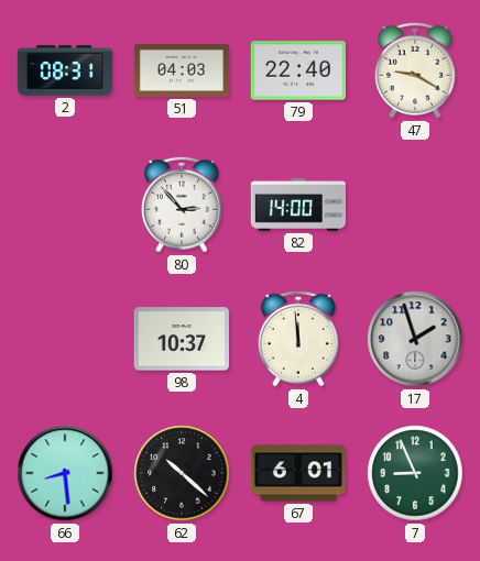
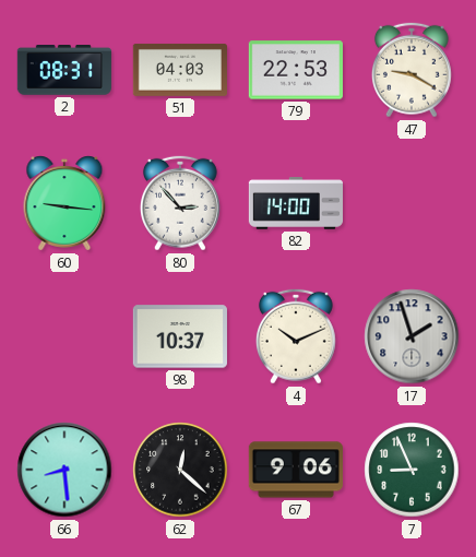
79: 22:40 -> 22:53 (296, 70)
60: none -> 9:16 (64, 203)
4: 11:59 -> 10:11 (296, 336)
62: 10:22 -> 12:22 (180, 470)
67: 6:01 -> 9:06 (296, 470)
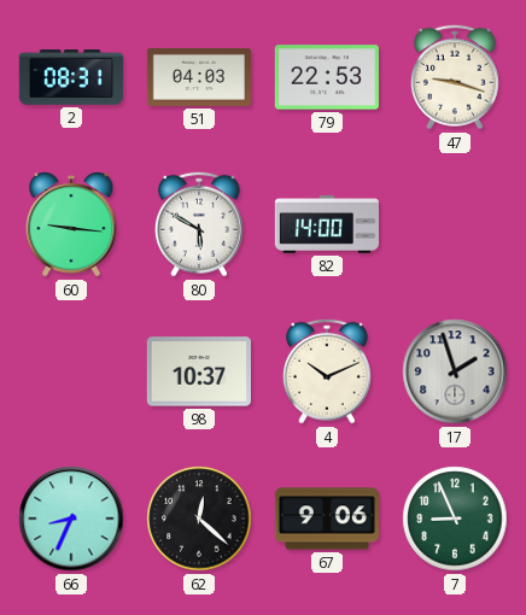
47: 9:20 -> 9:18 (455, 77)
80: 2:53 -> 5:50 (199, 224)
66: 8:29 -> 8:34 (71, 519)
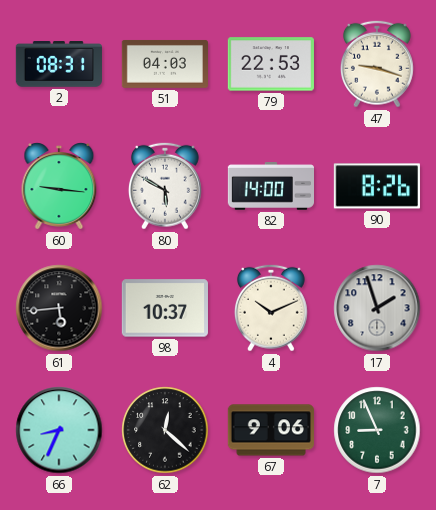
90: none -> 8:26 (377, 186)
61: none -> 5:44 (59, 308)
